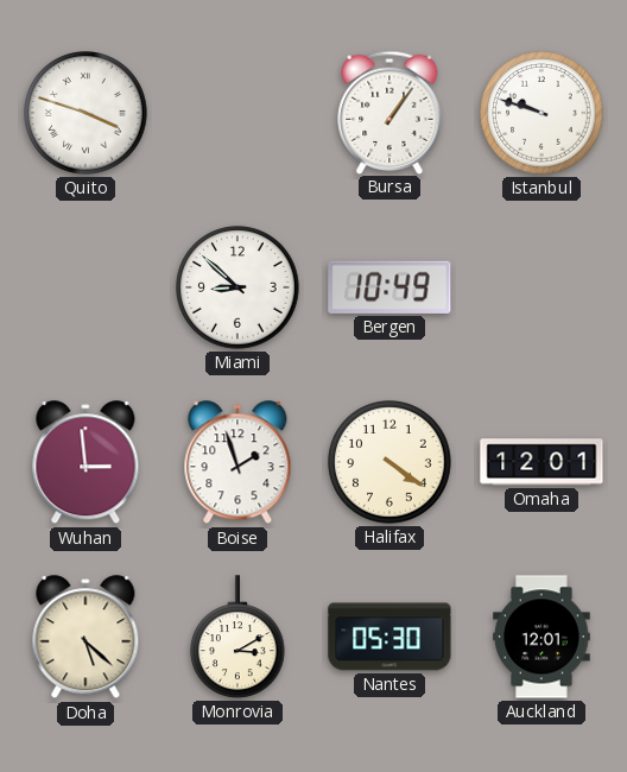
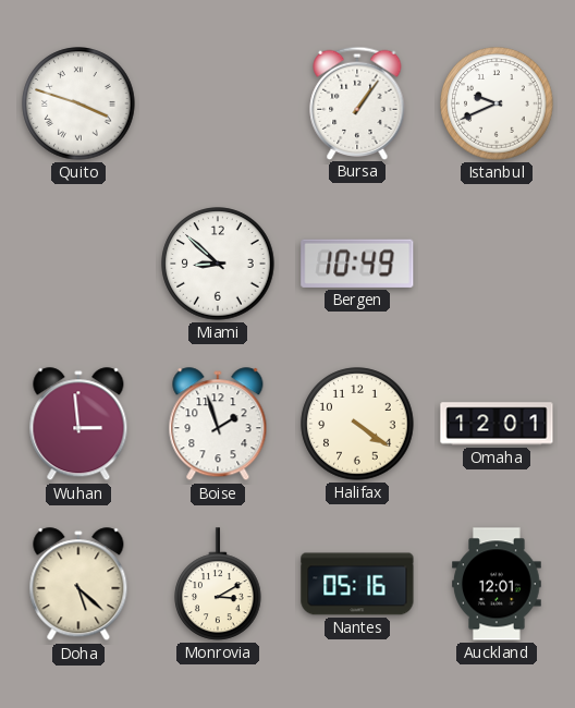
Istanbul: 9:48 -> 9:41 (497, 103)
Nantes: 05:30 -> 05:16 (357, 584)
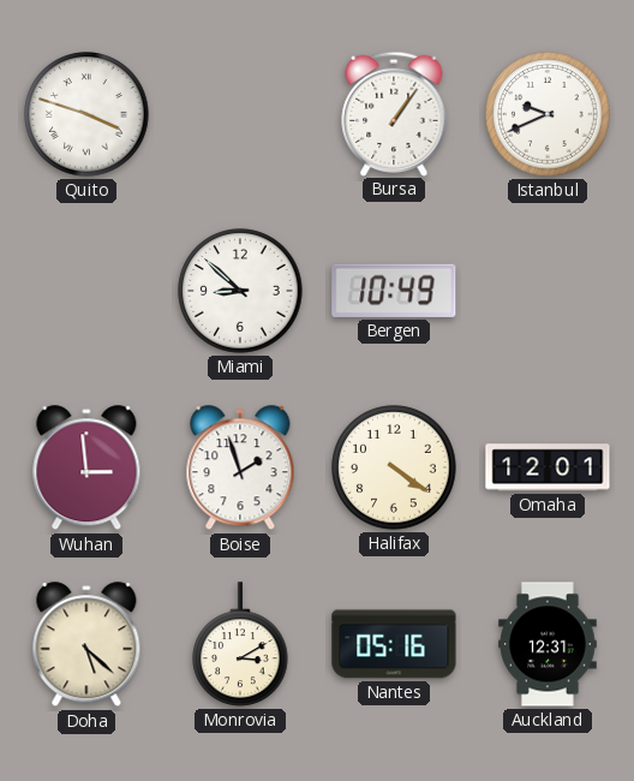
Auckland: 12:01 -> 12:31 (548, 644)
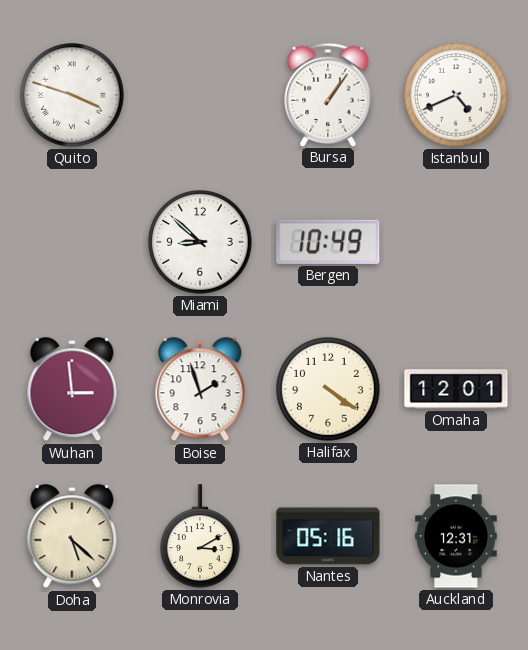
Istanbul: 9:41 -> 4:41 (456, 95)
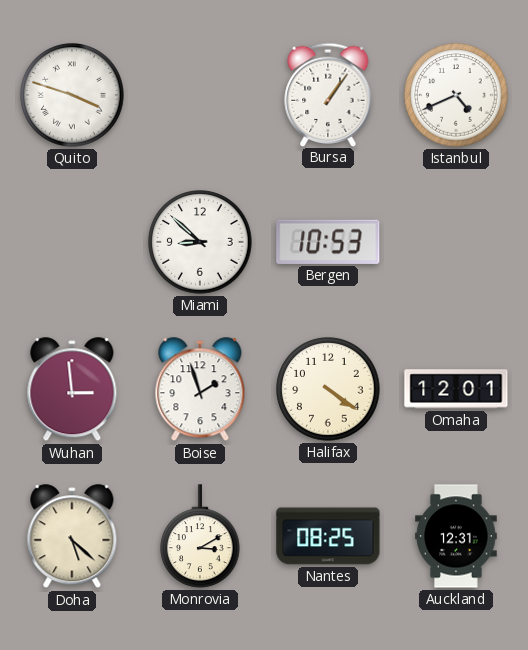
Bergen: 10:49 -> 10:53 (328, 242)
Nantes: 05:16 -> 08:25 (328, 536)
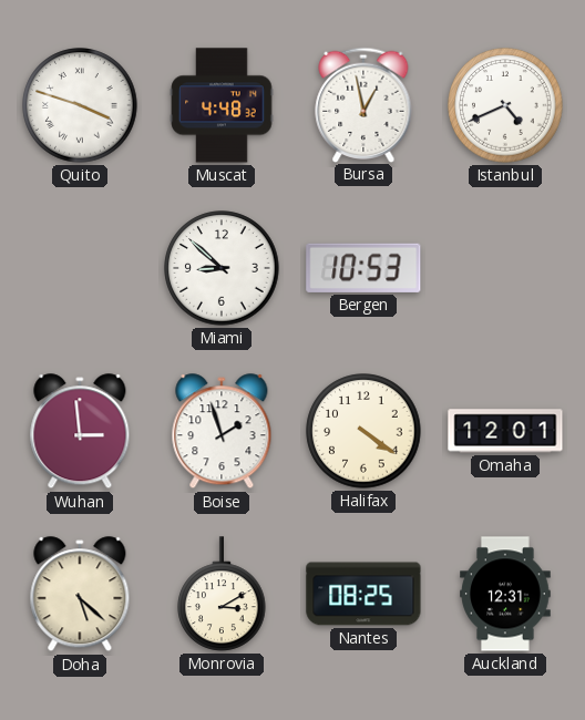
Muscat: none -> 4:48 (222, 105)
Bursa: 1:06 -> 12:58 (363, 104)
